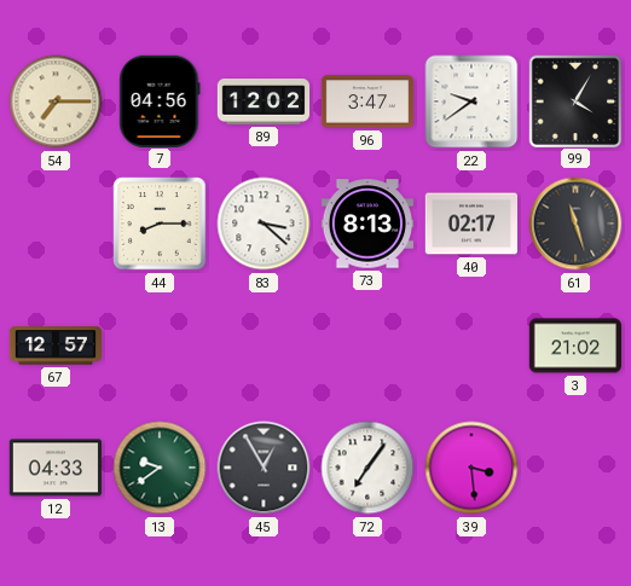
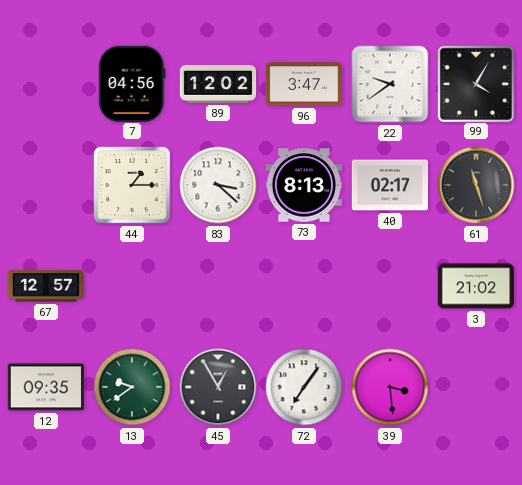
54: 7:15 -> none (56, 101)
44: 8:15 -> 1:15 (132, 185)
12: 04:33 -> 09:35 (45, 387)
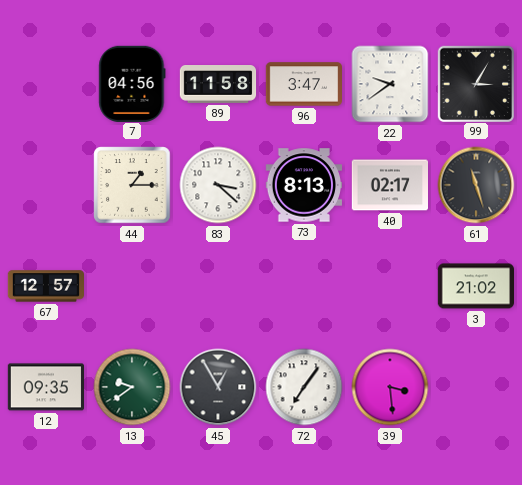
89: 12:02 -> 11:58 (218, 84)
99: 4:05 -> 3:05 (475, 83)
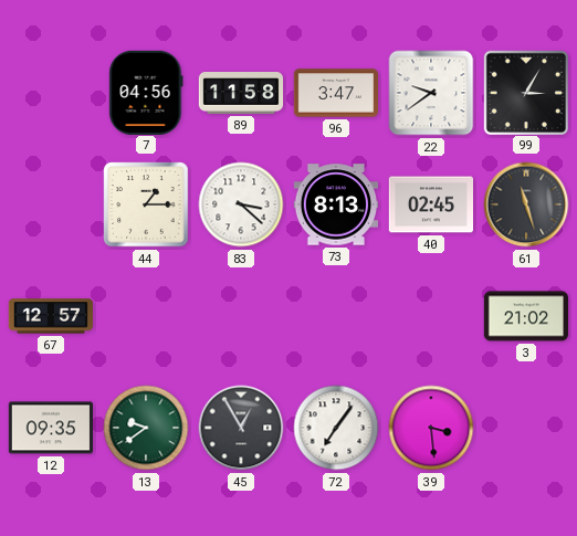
40: 02:17 -> 02:45 (431, 204)
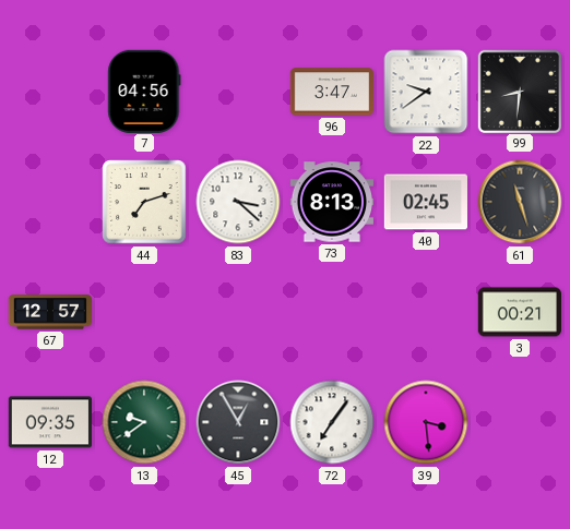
89: 11:58 -> none (241, 93)
99: 3:05 -> 8:31 (519, 91)
44: 1:15 -> 7:12 (144, 202)
3: 21:02 -> 00:21 (519, 312)
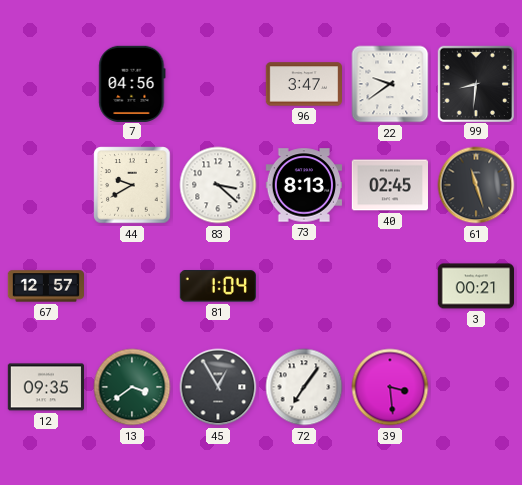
44: 7:12 -> 9:40 (132, 185)
81: none -> 1:04 (218, 286)
13: 9:39 -> 3:39 (132, 387)
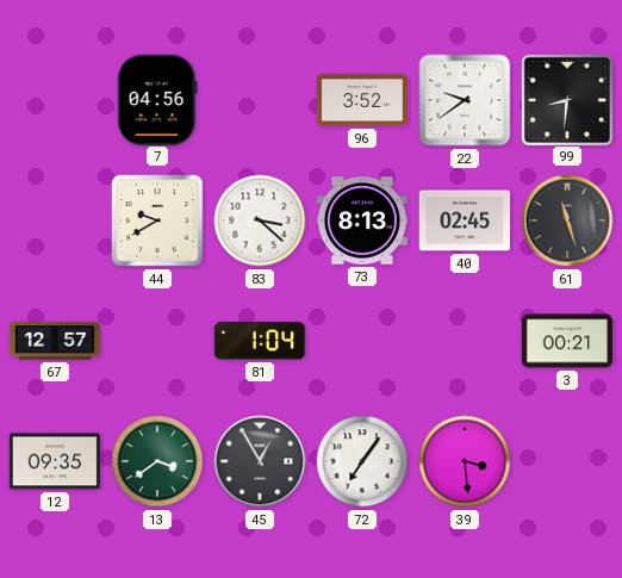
96: 3:47 -> 3:52 (361, 100)
